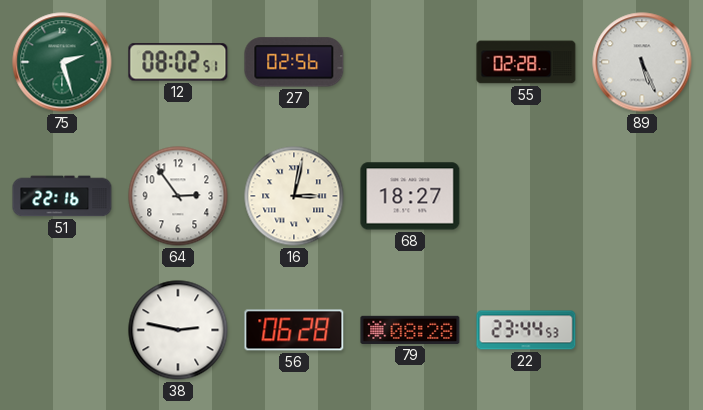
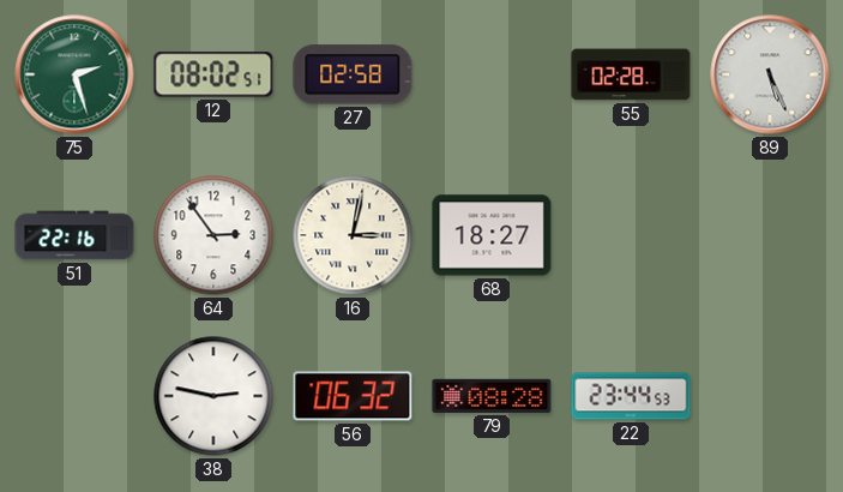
27: 02:56 -> 02:58 (353, 74)
56: 06:28 -> 06:32 (353, 396)
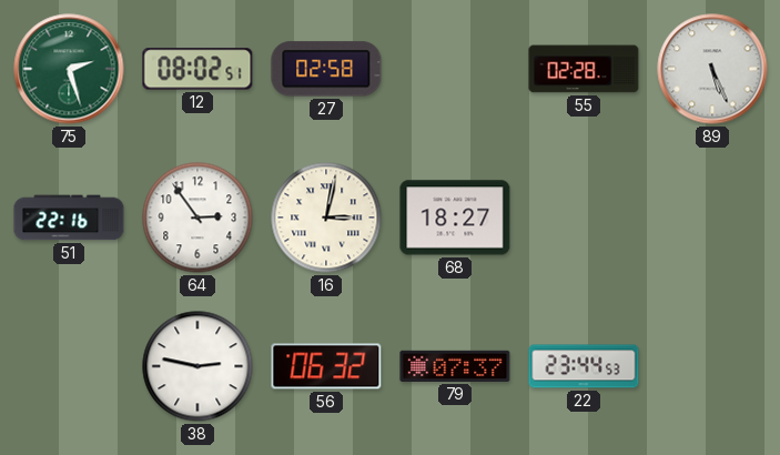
79: 08:28 -> 07:37 (455, 366)
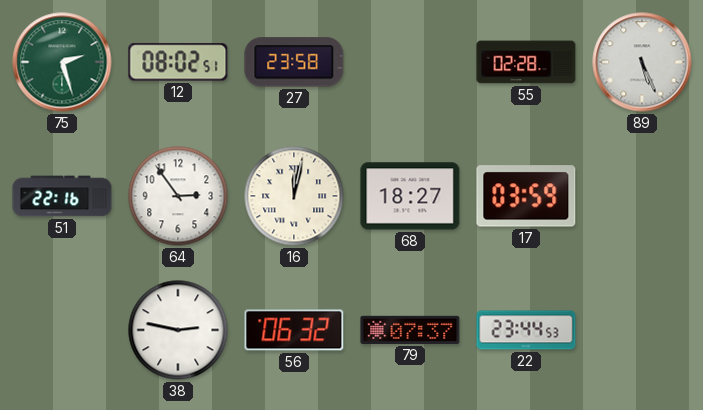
27: 02:58 -> 23:58 (294, 62)
16: 3:02 -> 12:02 (294, 196)
17: none -> 03:59 (526, 196)
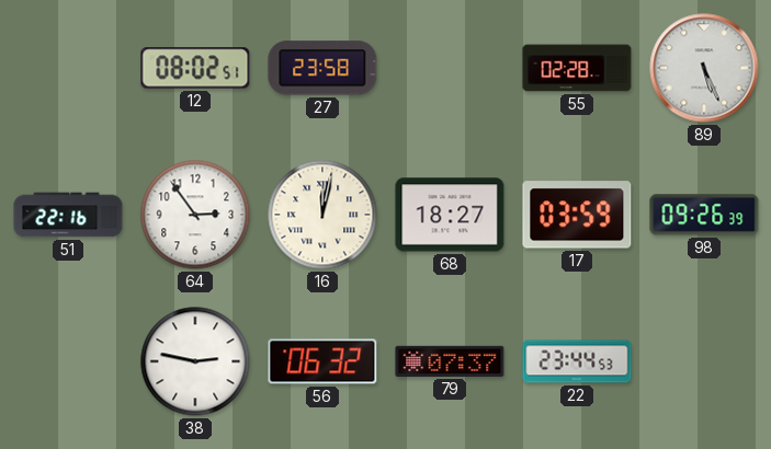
75: 2:27 -> none (62, 62)
98: none -> 09:26 (704, 215)
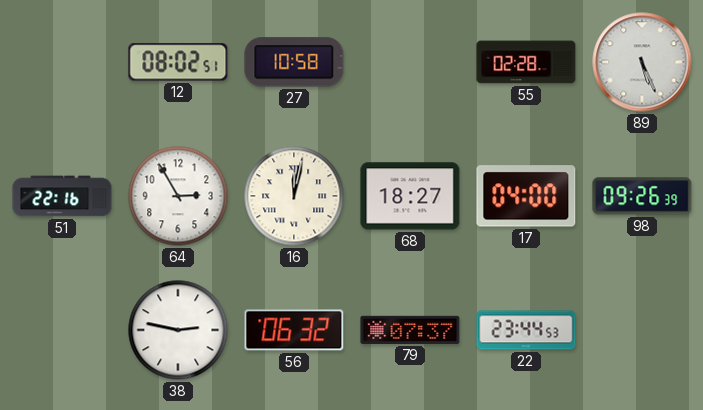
27: 23:58 -> 10:58 (294, 62)
64: 2:54 -> 2:55 (178, 196)
17: 03:59 -> 04:00 (526, 196)
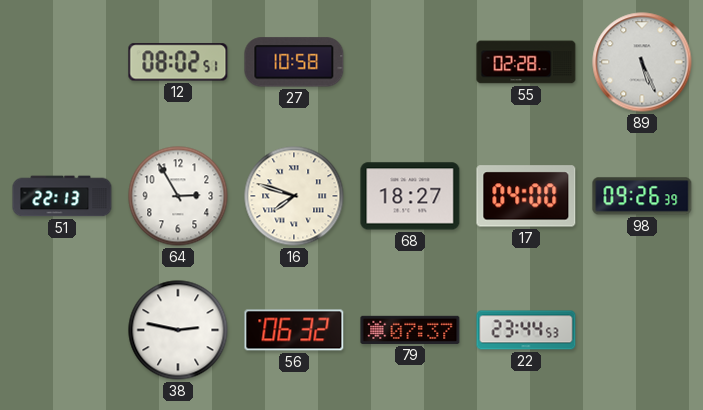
51: 22:16 -> 22:13 (62, 196)
16: 12:02 -> 7:48 (294, 196)
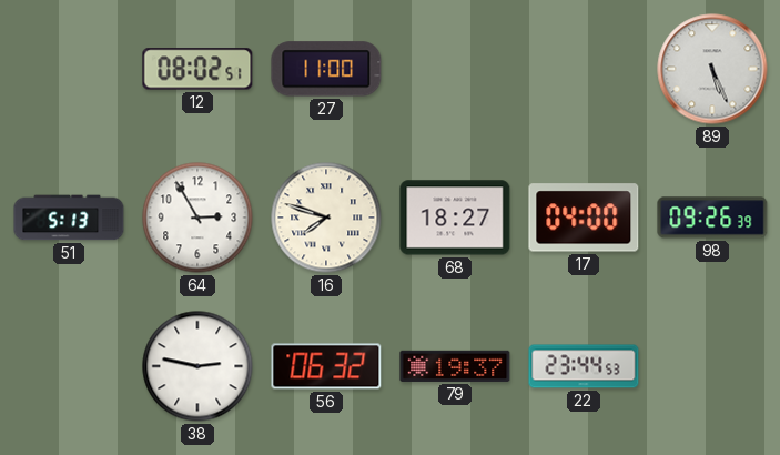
27: 10:58 -> 11:00 (326, 69)
55: 02:28 -> none (526, 62)
51: 22:13 -> 5:13 (69, 218)
79: 07:37 -> 19:37 (455, 366)
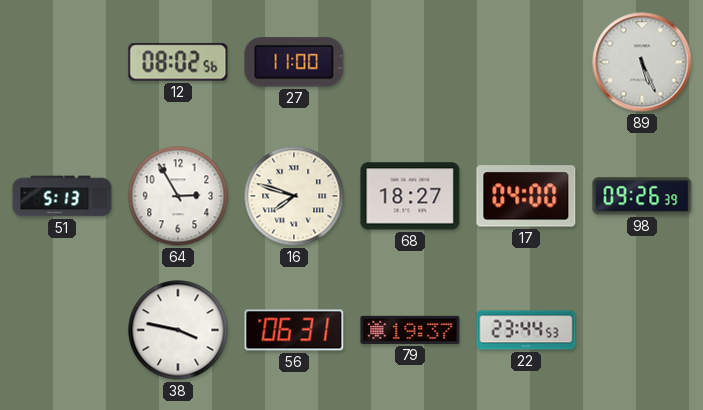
12: 08:02:51 -> 08:02:56 (178, 62)
38: 2:47 -> 3:47 (178, 330)
56: 06:32 -> 06:31 (294, 330)
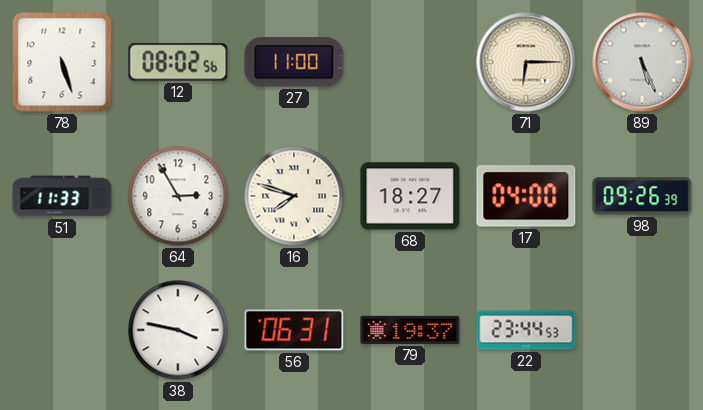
78: none -> 5:27 (62, 62)
71: none -> 6:15 (526, 62)
51: 5:13 -> 11:33 (62, 196)
